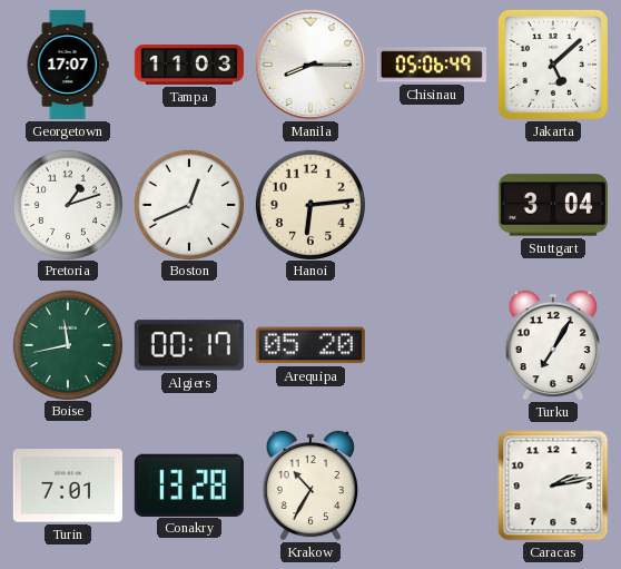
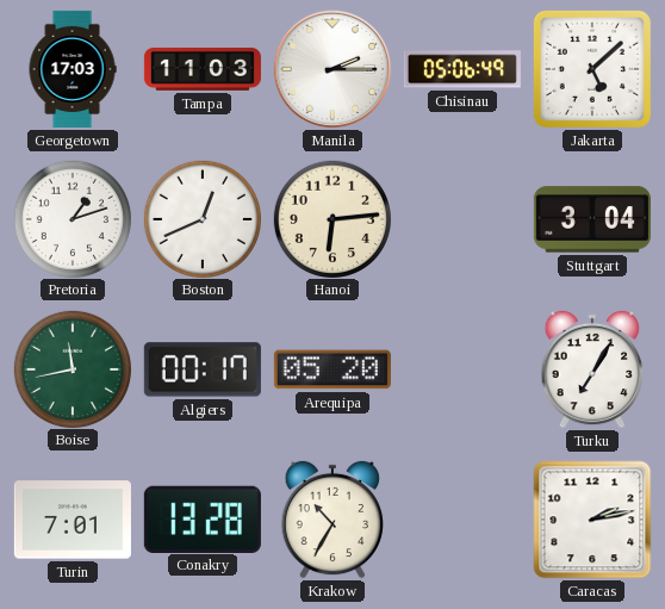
Georgetown: 17:07 -> 17:03 (73, 69)
Manila: 8:15 -> 2:15 (332, 69)
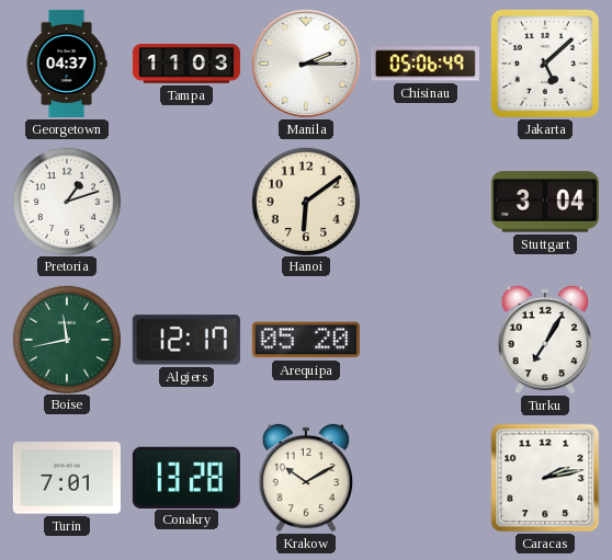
Georgetown: 17:03 -> 04:37 (67, 64)
Boston: 12:41 -> none (201, 218)
Hanoi: 6:14 -> 6:09 (305, 201)
Algiers: 00:17 -> 12:17 (186, 340)
Krakow: 10:35 -> 10:10 (306, 478)
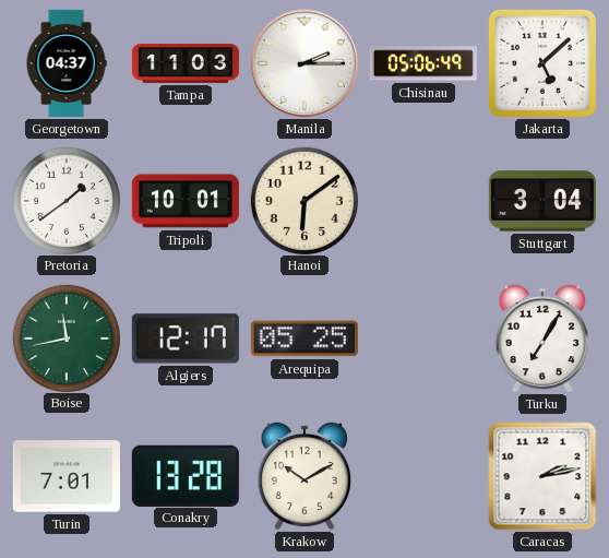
Pretoria: 1:12 -> 1:39 (65, 200)
Tripoli: none -> 10:01 (186, 201)
Arequipa: 05:20 -> 05:25 (304, 339)
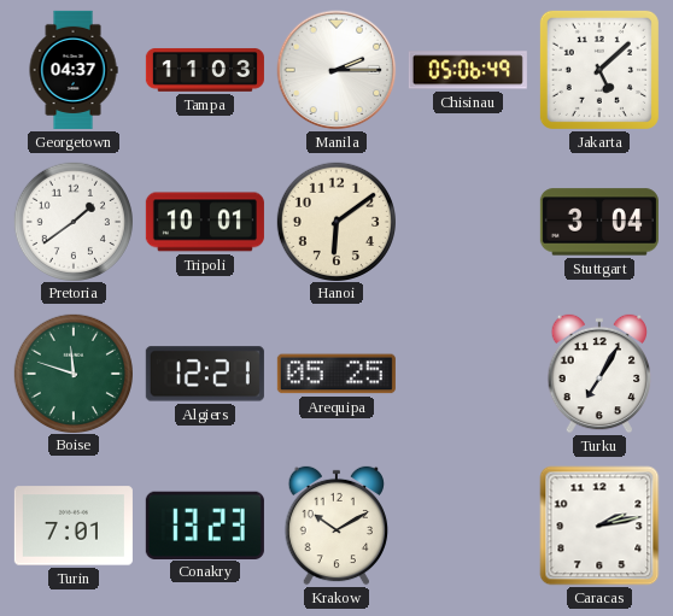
Boise: 11:43 -> 11:48 (72, 372)
Algiers: 12:17 -> 12:21 (205, 374)
Conakry: 13:28 -> 13:23 (205, 524)
